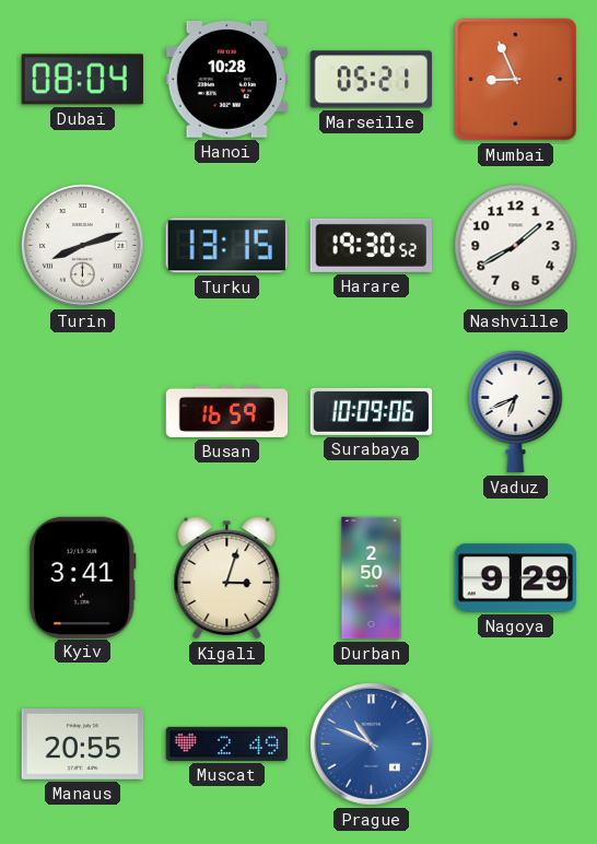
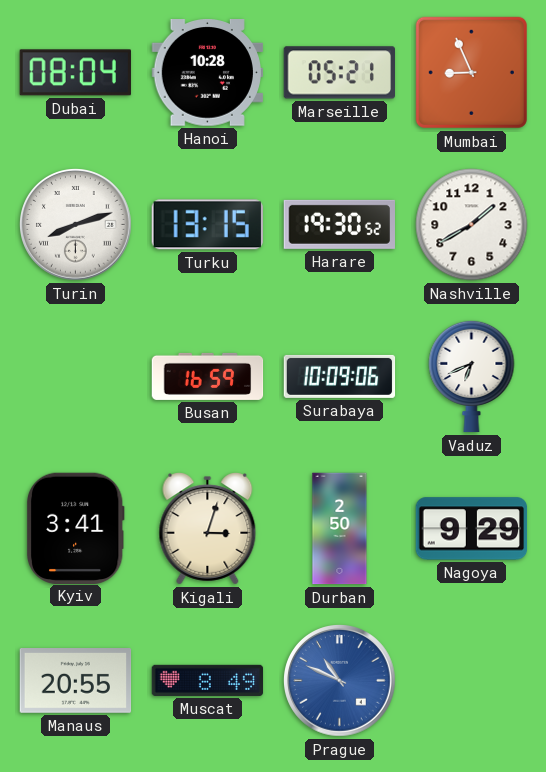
Muscat: 2:49 -> 8:49 (208, 680)
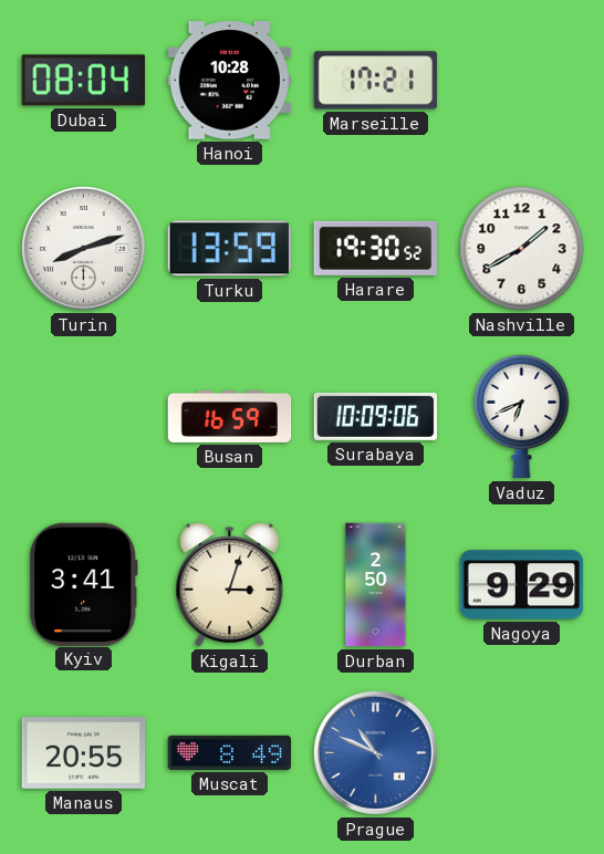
Marseille: 05:21 -> 17:21 (375, 81)
Mumbai: 8:56 -> none (471, 72)
Turku: 13:15 -> 13:59 (229, 249)
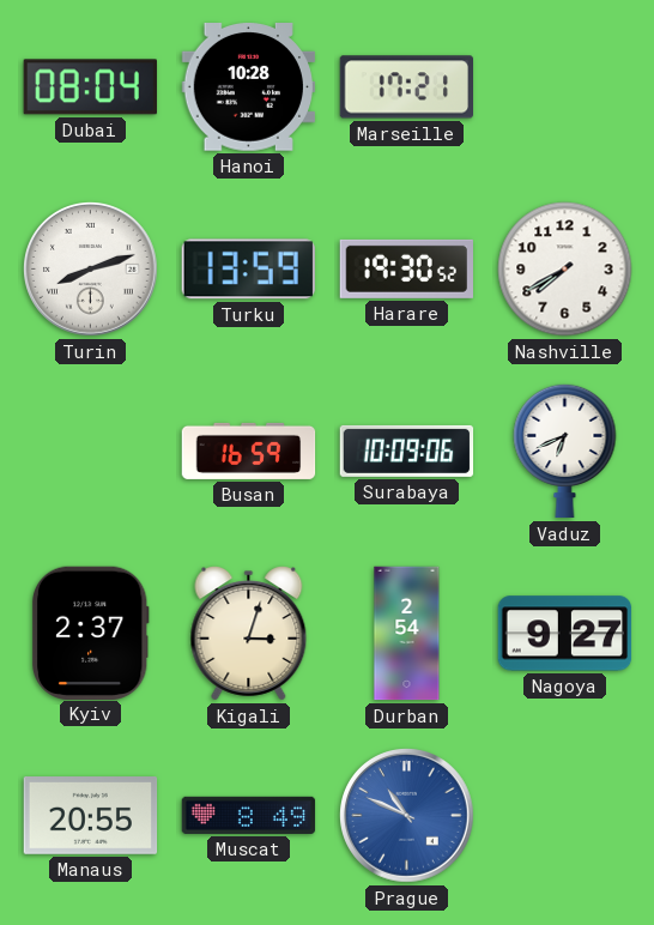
Nashville: 1:40 -> 7:40 (565, 270)
Kyiv: 3:41 -> 2:37 (90, 633)
Durban: 2:50 -> 2:54 (407, 634)
Nagoya: 9:29 -> 9:27 (565, 634)
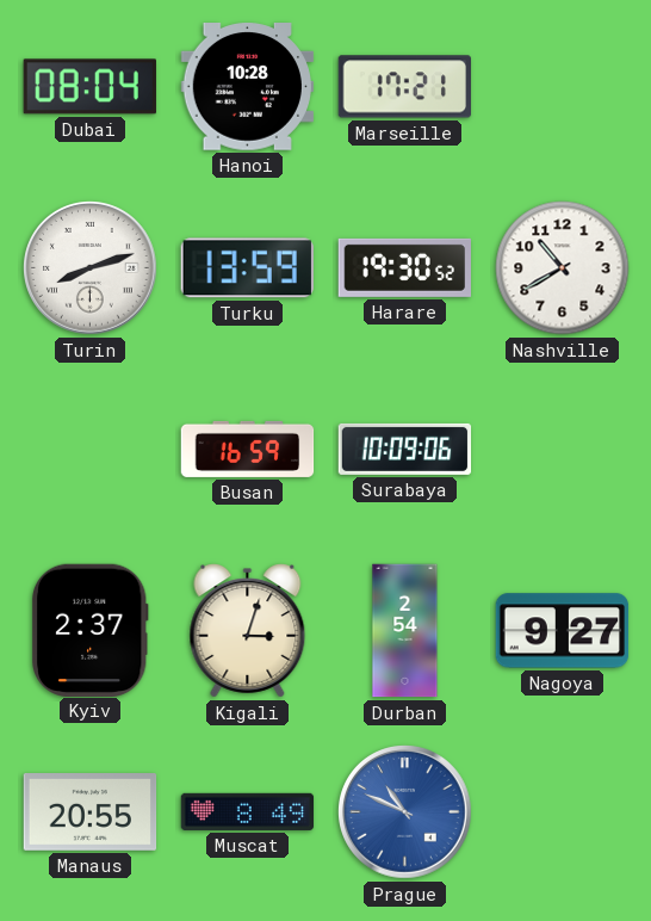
Nashville: 7:40 -> 10:40 (563, 268)
Vaduz: 6:41 -> none (565, 451)
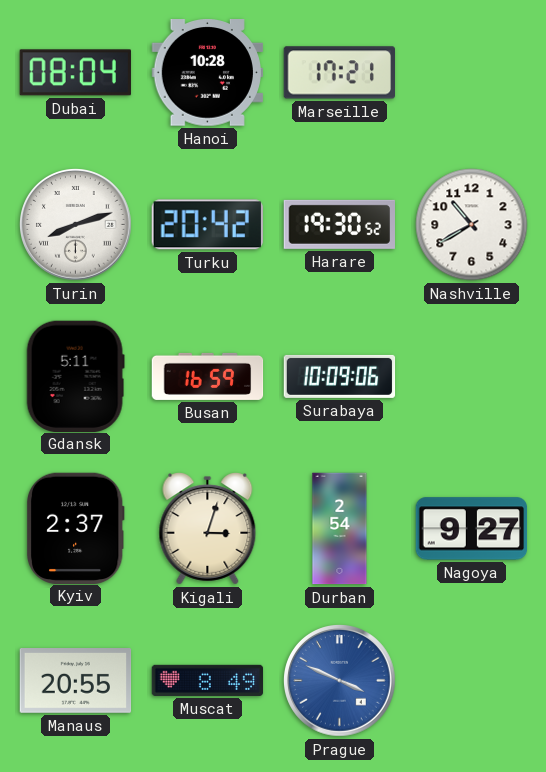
Turku: 13:59 -> 20:42 (207, 225)
Gdansk: none -> 5:11 (75, 376)
Prague: 10:49 -> 3:49 (340, 681)
